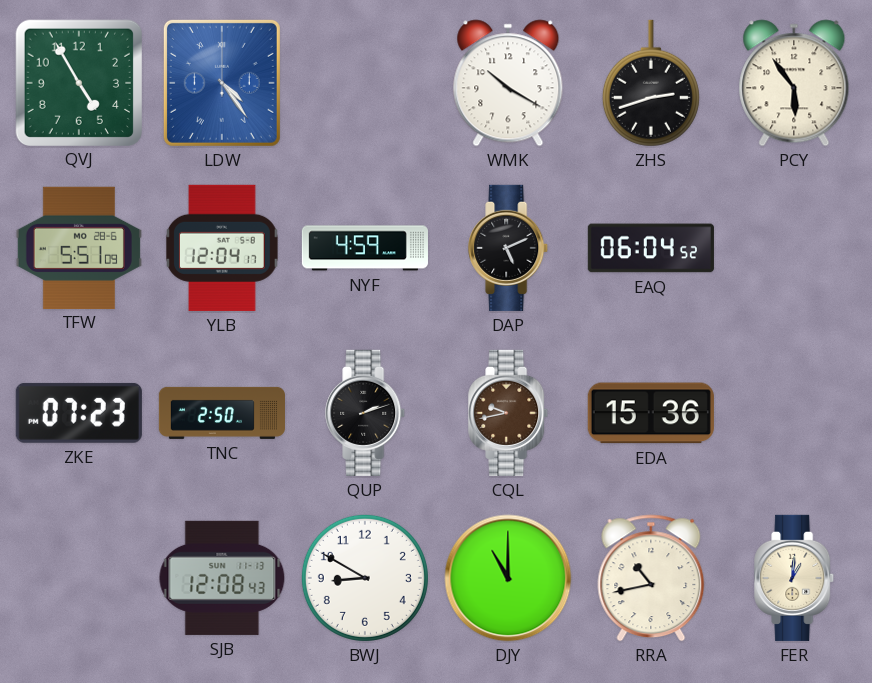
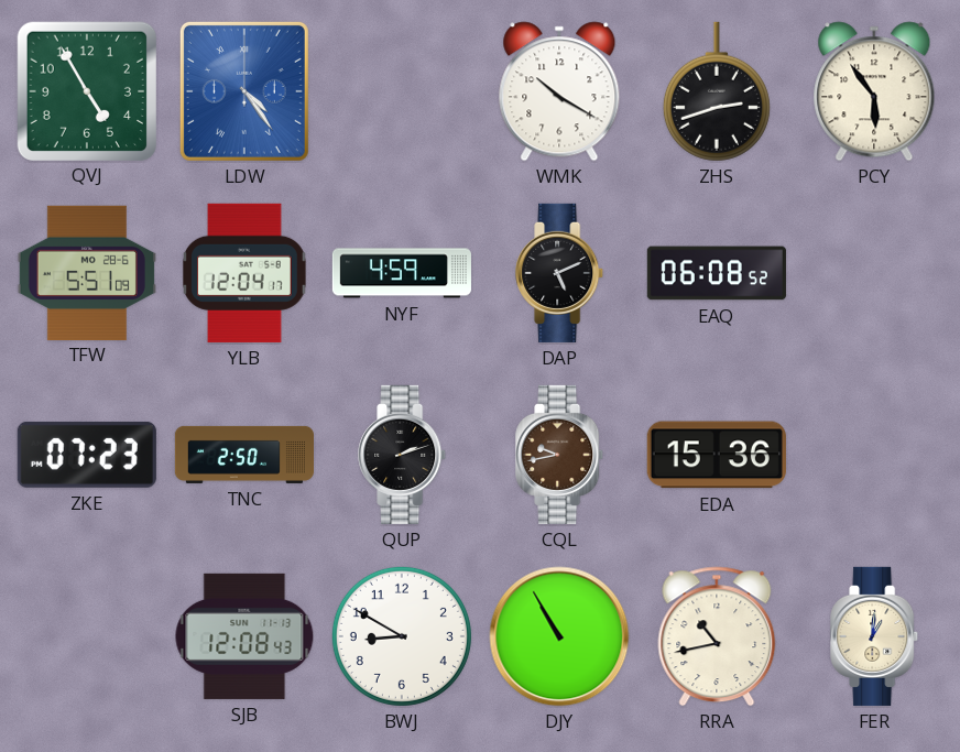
EAQ: 06:04 -> 06:08 (717, 273)
DJY: 11:00 -> 10:55 (559, 636)
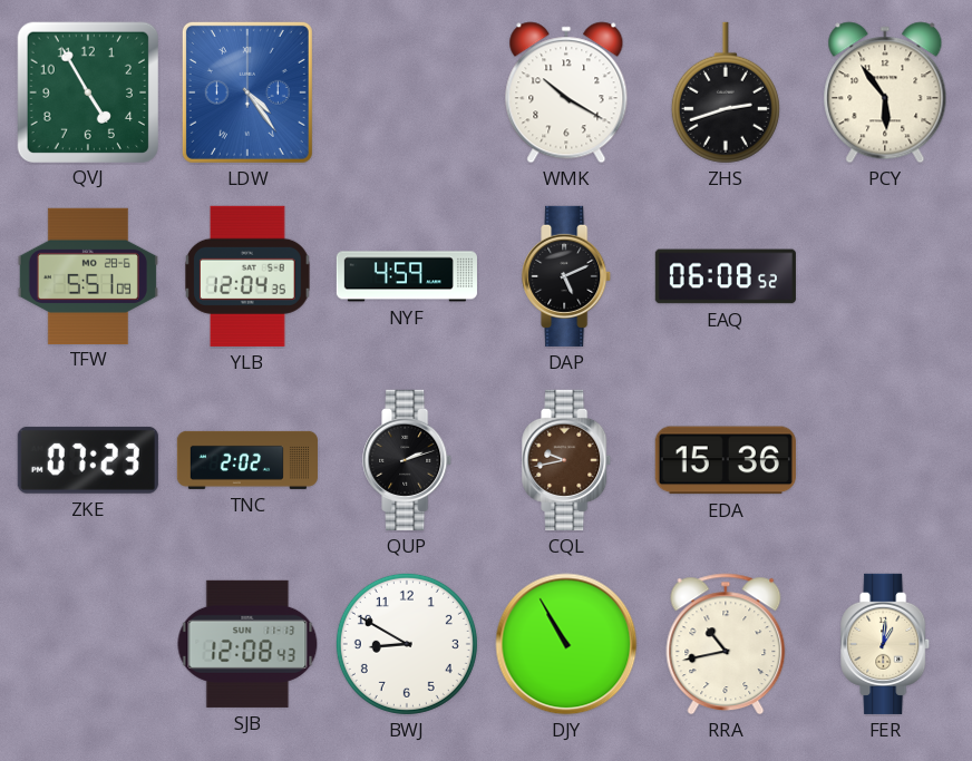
YLB: 12:04:17 -> 12:04:35 (249, 276)
TNC: 2:50 -> 2:02 (247, 460)
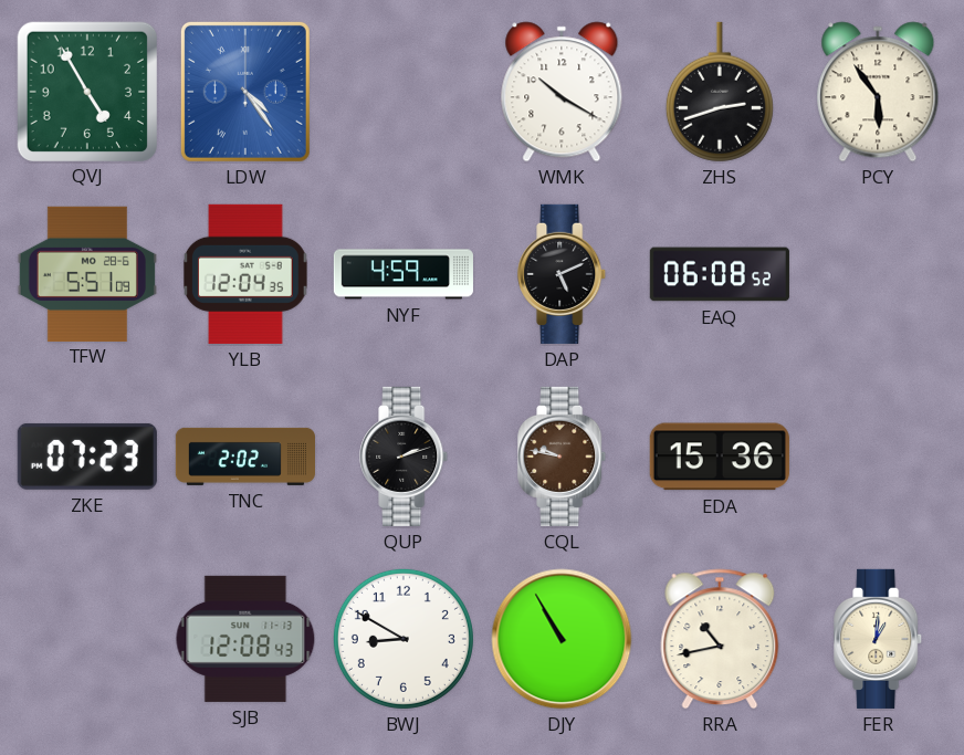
CQL: 9:43 -> 9:47 (563, 457)
